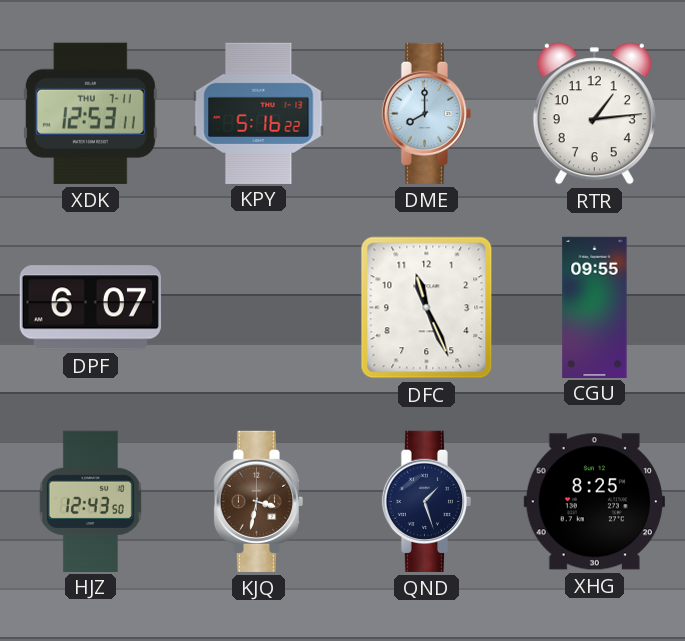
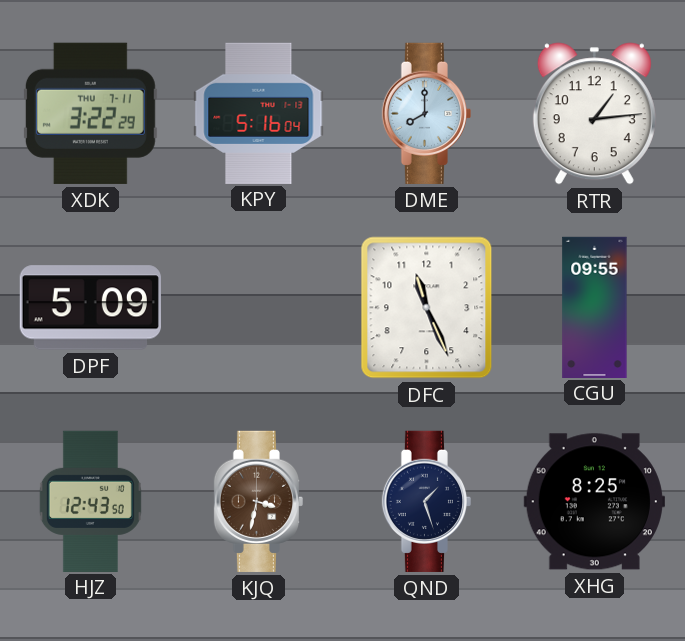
XDK: 12:53 -> 3:22 (90, 113)
KPY: 5:16:22 -> 5:16:04 (259, 113)
DPF: 6:07 -> 5:09 (90, 308)
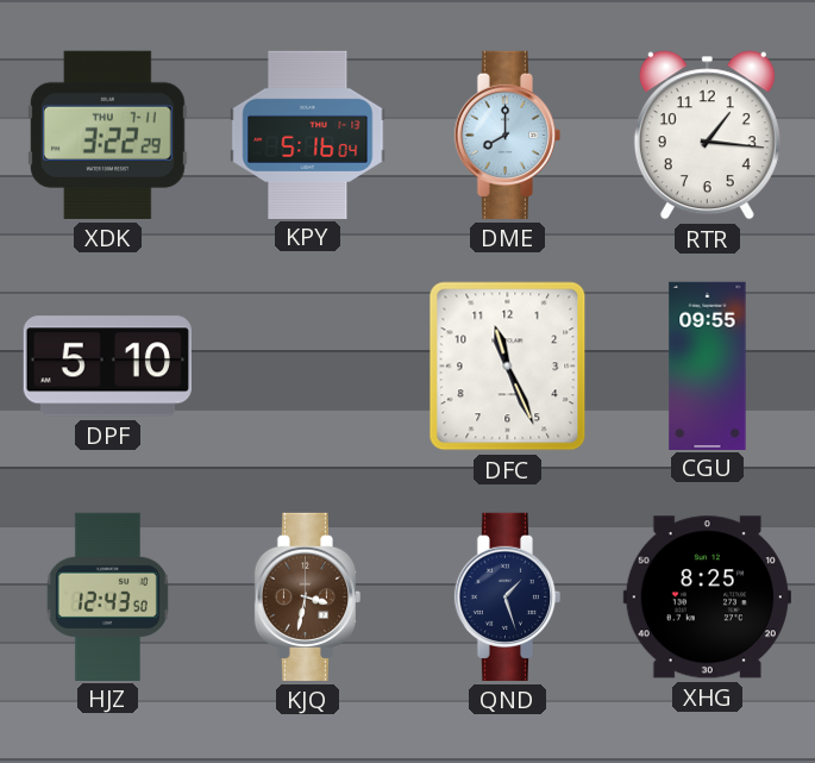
RTR: 1:14 -> 1:16 (707, 136)
DPF: 5:09 -> 5:10 (107, 367)
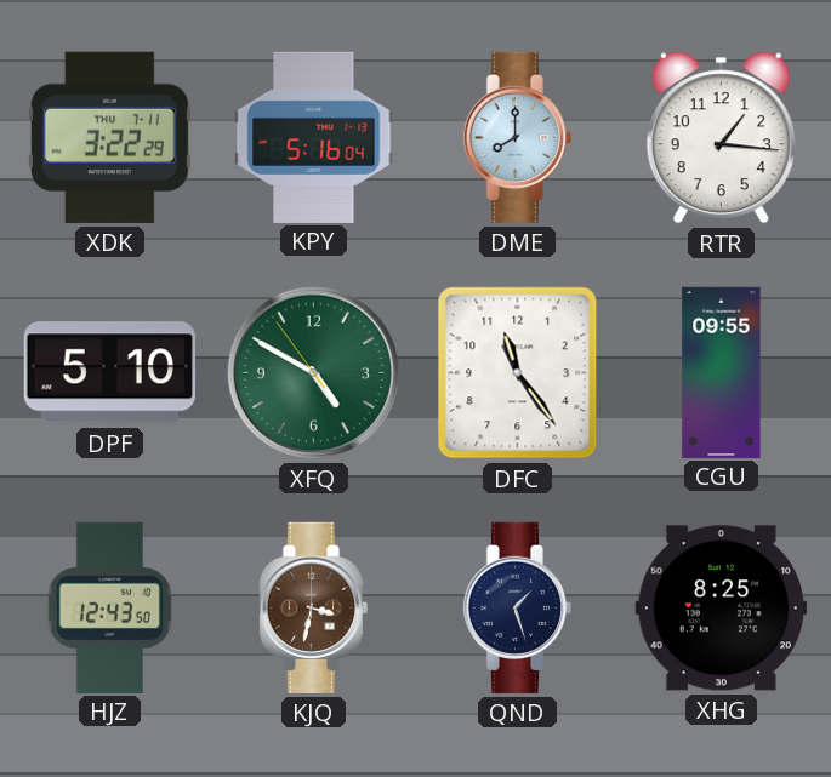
XFQ: none -> 4:49 (313, 372)
DFC: 11:26 -> 11:24 (518, 373)
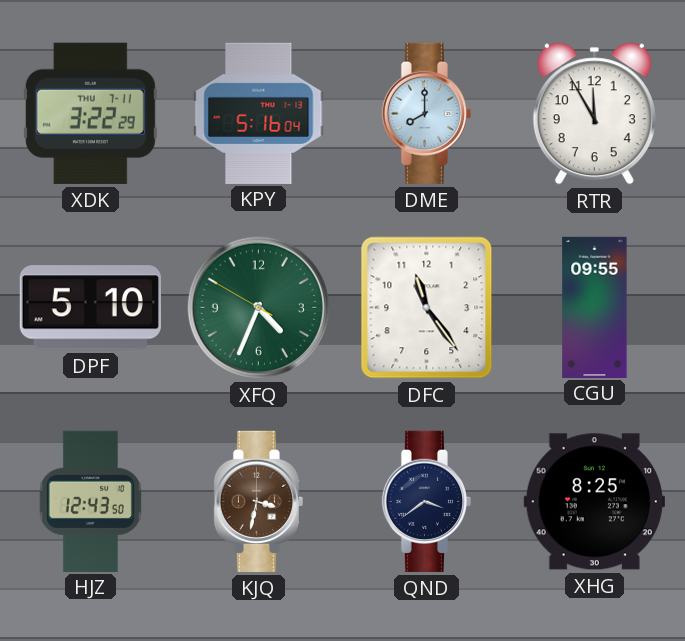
RTR: 1:16 -> 11:55 (594, 114)
XFQ: 4:49 -> 4:33 (258, 307)
QND: 1:27 -> 3:39 (426, 501)
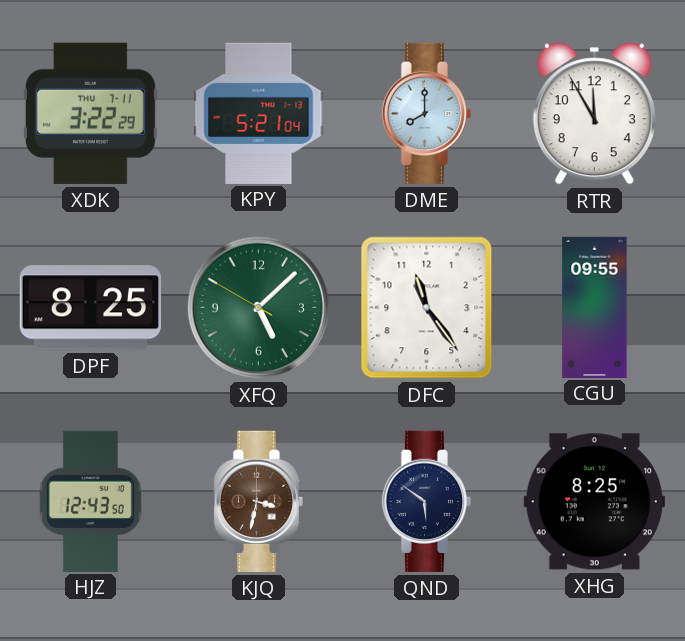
KPY: 5:16 -> 5:21 (259, 113)
DPF: 5:10 -> 8:25 (90, 308)
XFQ: 4:33 -> 5:07 (258, 307)
QND: 3:39 -> 5:51 (426, 501)
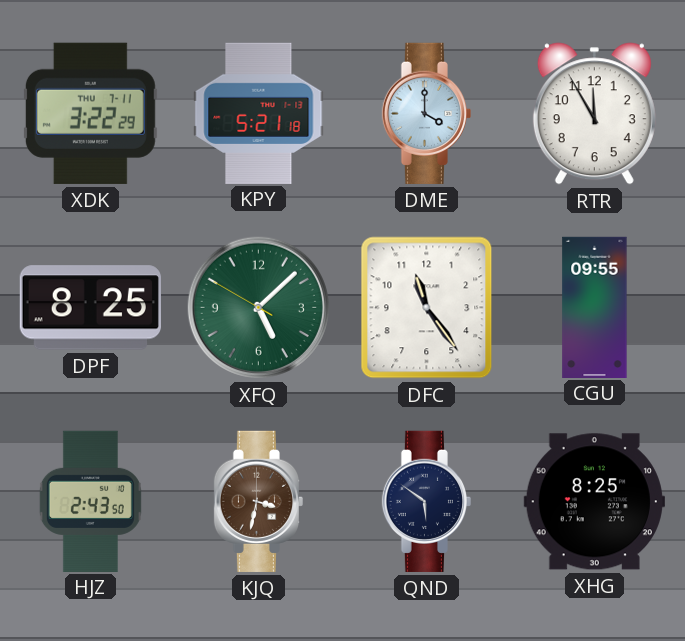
KPY: 5:21:04 -> 5:21:18 (259, 113)
DME: 8:00 -> 4:00 (426, 113)
HJZ: 12:43 -> 2:43 (90, 501)
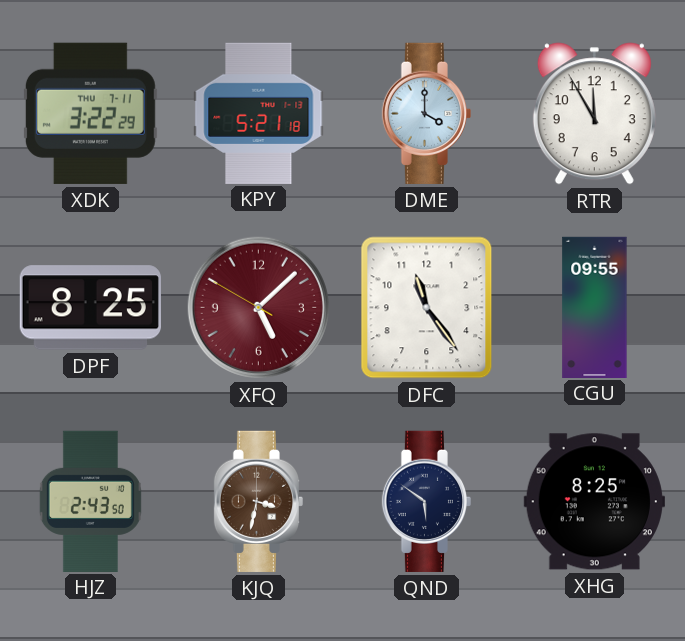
XFQ dial: green -> burgundy (258, 307)
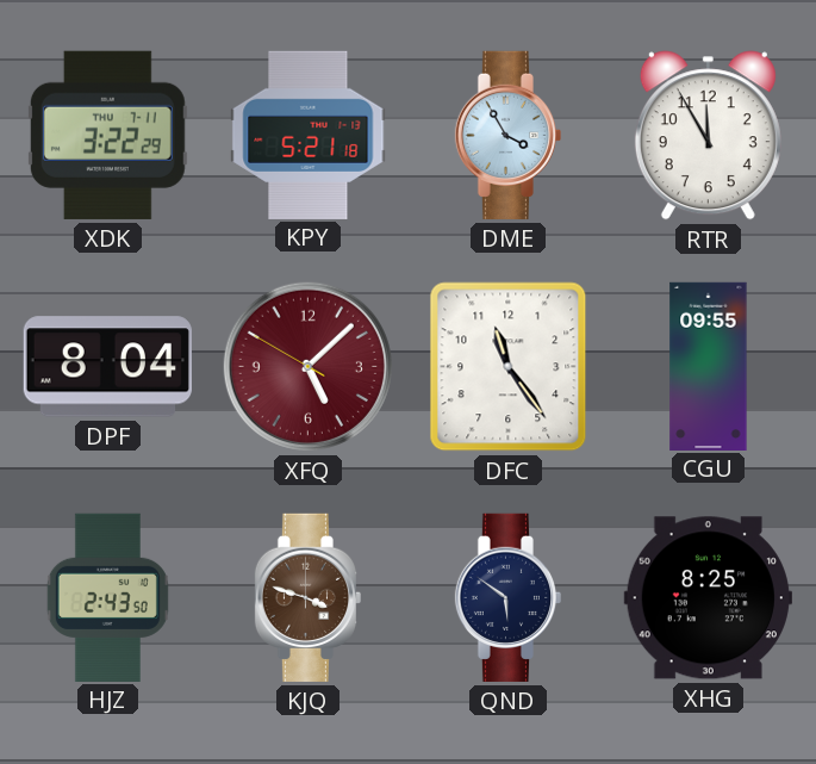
DME: 4:00 -> 3:55 (507, 135)
DPF: 8:25 -> 8:04 (107, 367)
KJQ: 3:32 -> 3:48 (307, 597)
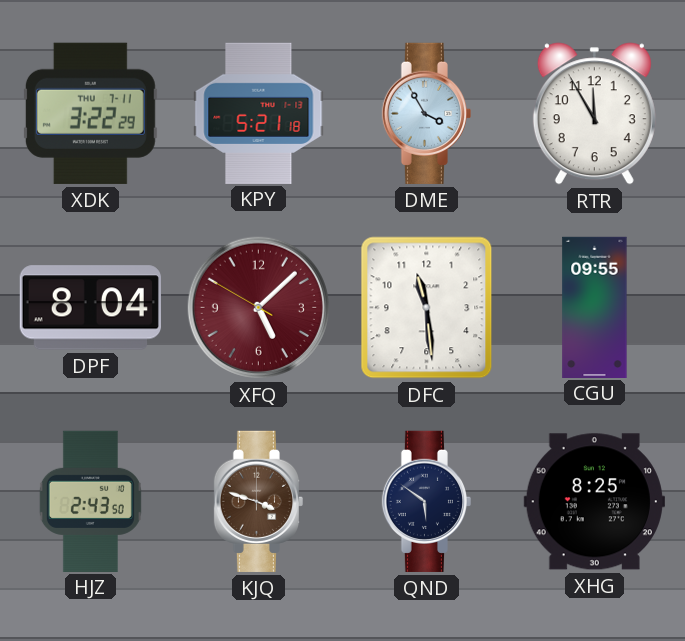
DFC: 11:24 -> 11:29 (427, 308)
